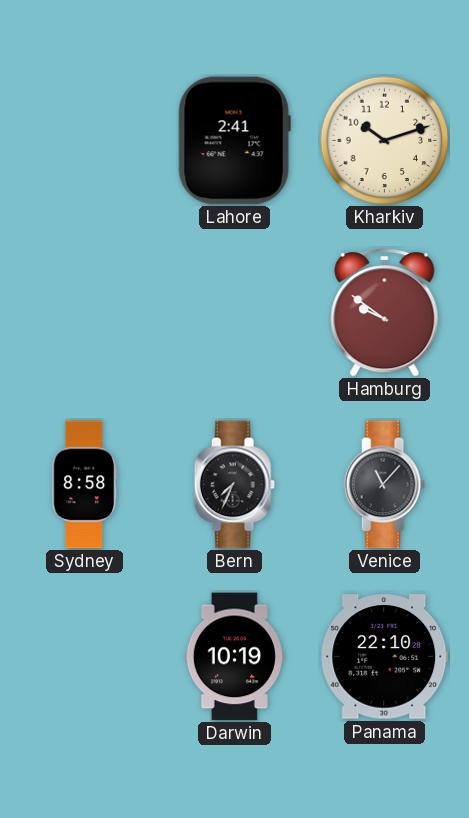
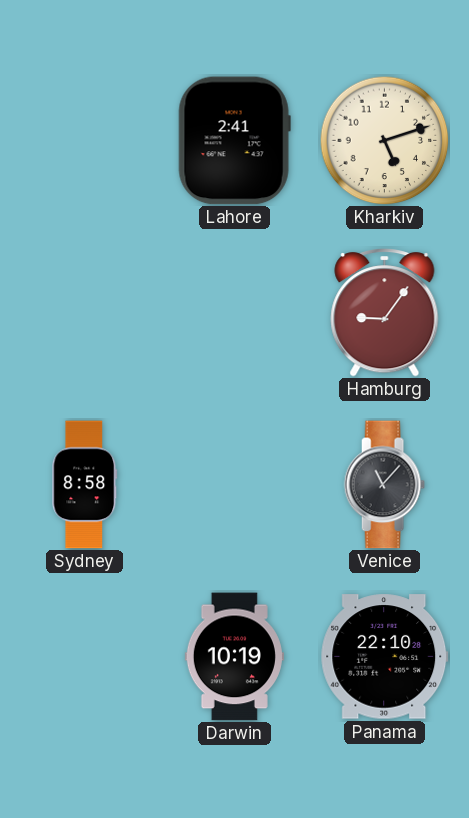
Kharkiv: 10:12 -> 5:12 (384, 140)
Hamburg: 9:51 -> 9:06 (385, 313)
Bern: 7:34 -> none (234, 485)
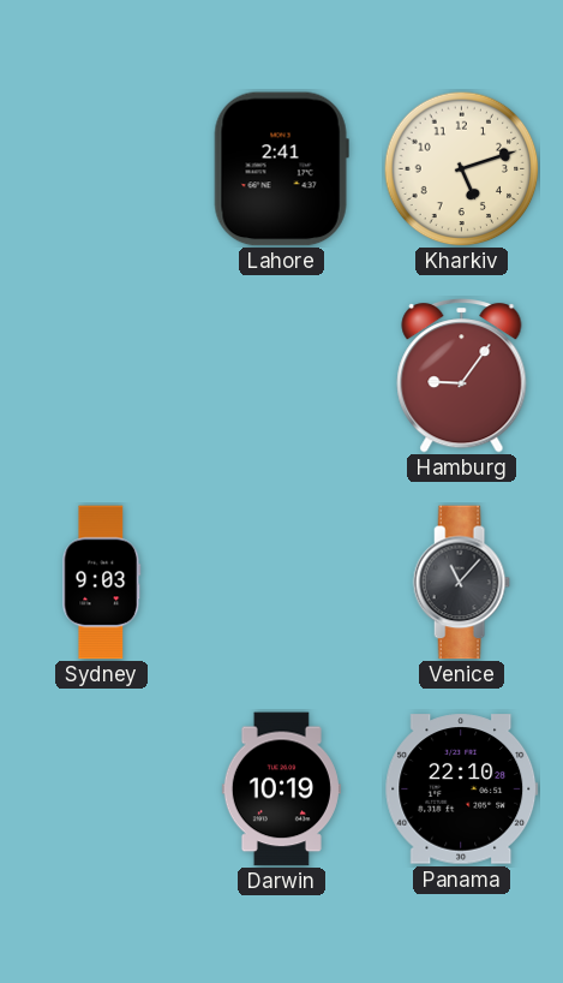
Sydney: 8:58 -> 9:03 (102, 583)
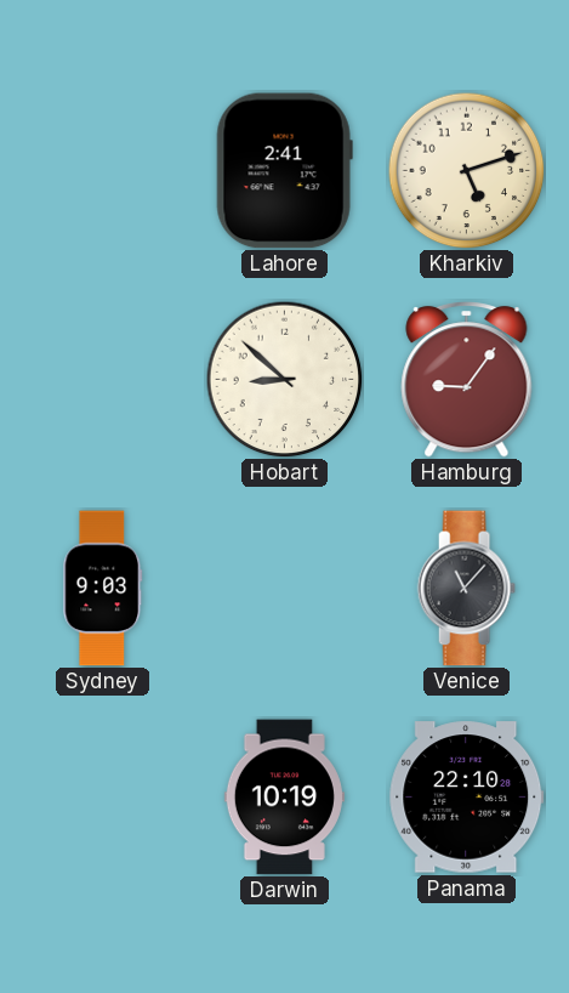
Hobart: none -> 8:52 (284, 379)
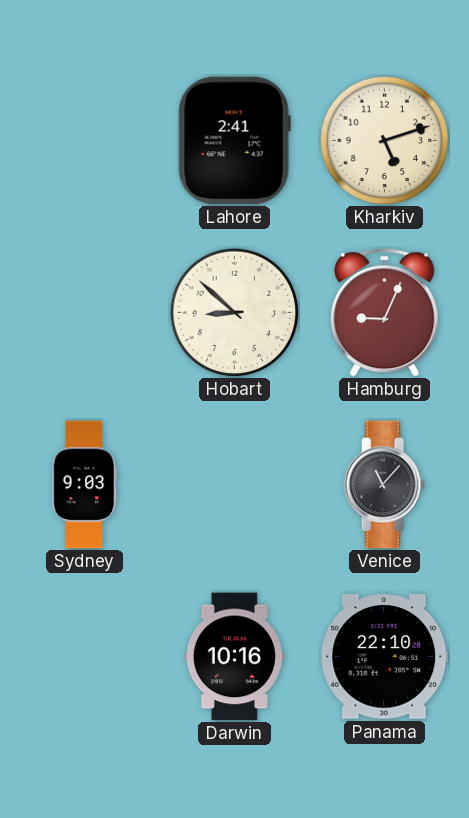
Hamburg: 9:06 -> 9:04 (385, 313)
Darwin: 10:19 -> 10:16 (234, 657)
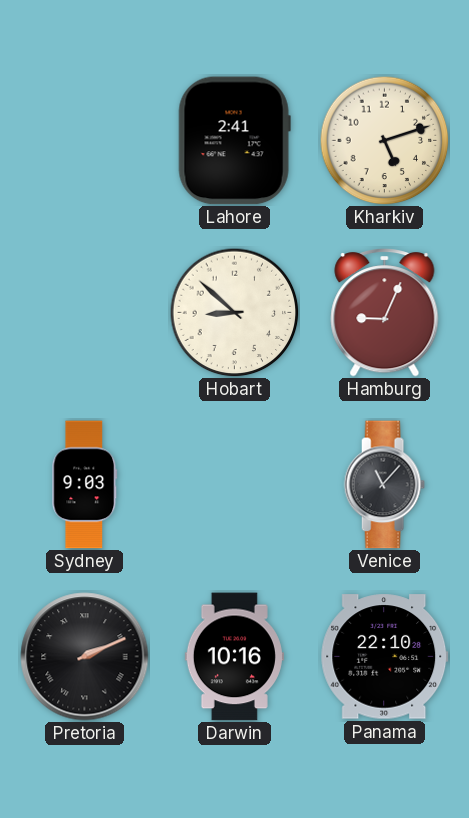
Pretoria: none -> 2:11 (85, 657)
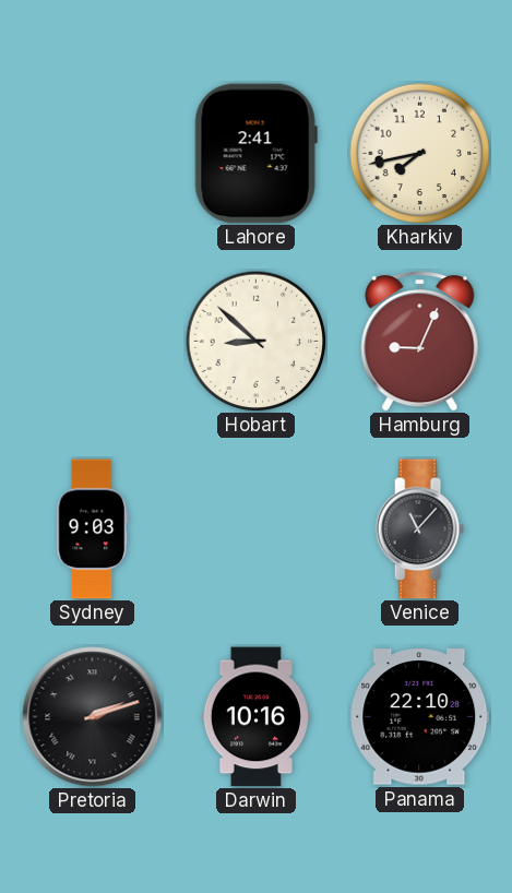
Kharkiv: 5:12 -> 7:43 (419, 153)
Pretoria: 2:11 -> 2:12 (93, 717)
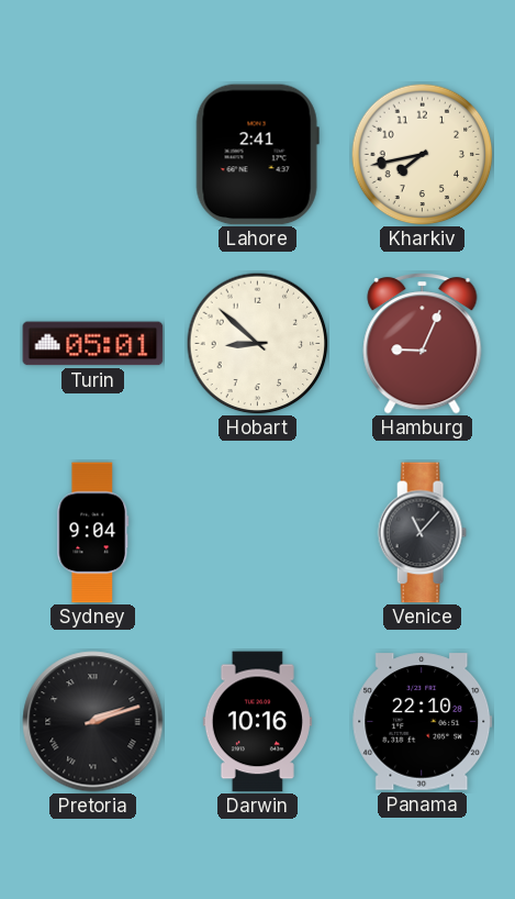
Turin: none -> 05:01 (93, 344)
Sydney: 9:03 -> 9:04 (93, 533)
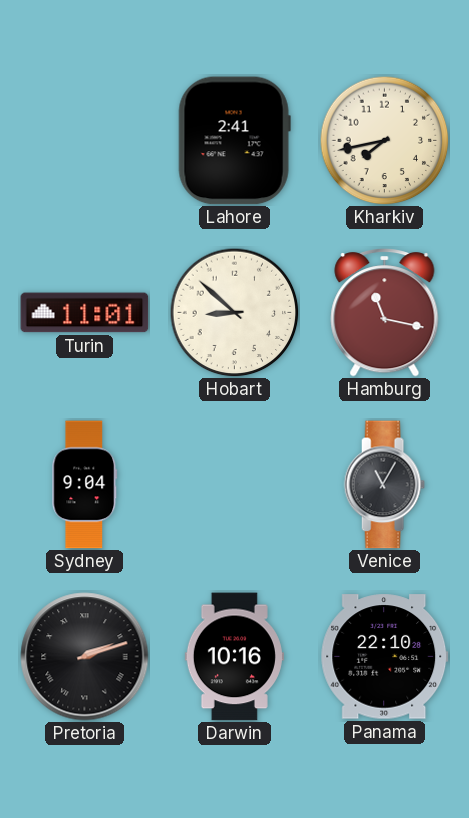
Turin: 05:01 -> 11:01 (85, 313)
Hamburg: 9:04 -> 11:17 (385, 313)
Venice: 11:07 -> 11:05 (384, 485)
